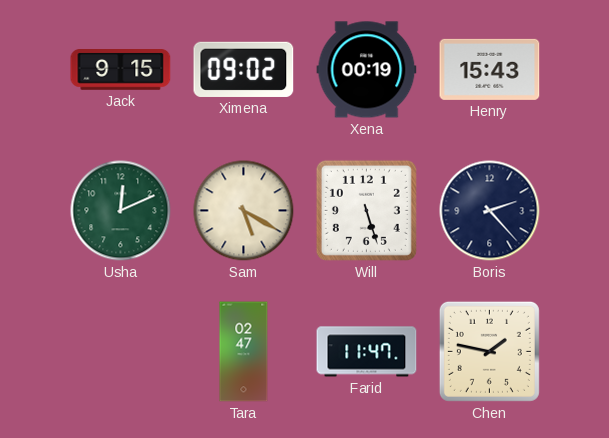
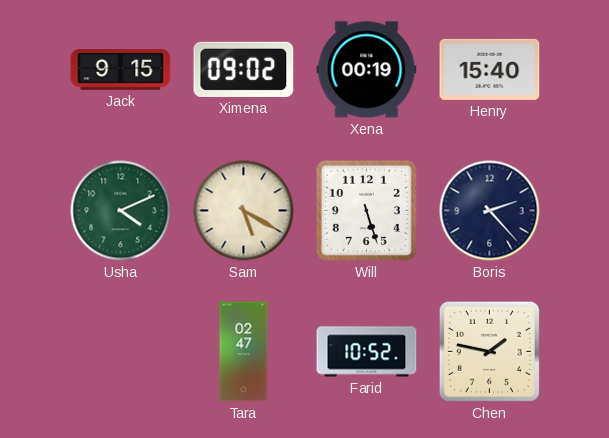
Henry: 15:43 -> 15:40 (490, 69)
Usha: 12:11 -> 4:11 (121, 211)
Farid: 11:47 -> 10:52 (367, 352)
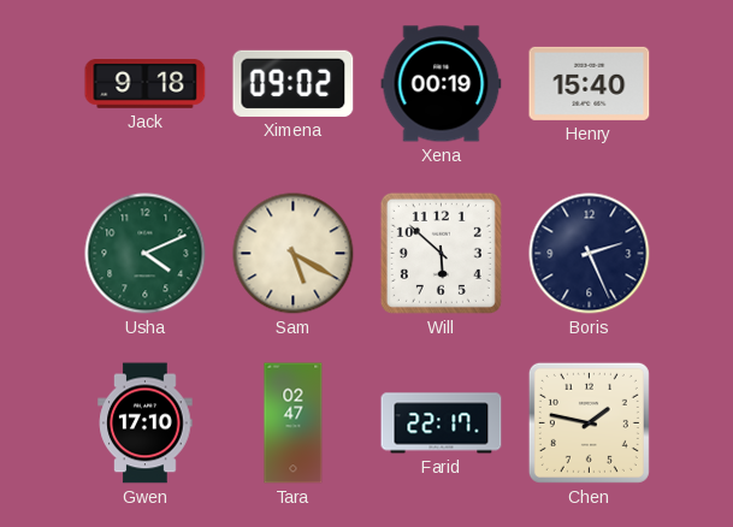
Jack: 9:15 -> 9:18 (146, 84)
Will: 5:27 -> 5:52 (441, 253)
Boris: 2:23 -> 2:26 (590, 254)
Gwen: none -> 17:10 (146, 424)
Farid: 10:52 -> 22:17 (442, 424)
